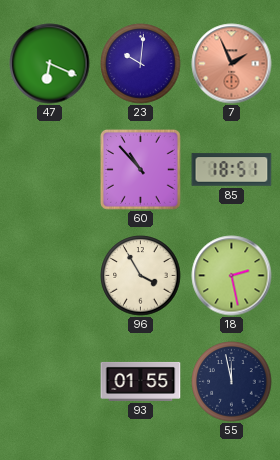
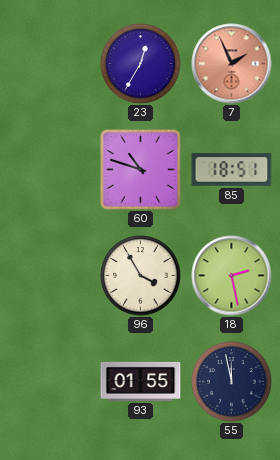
47: 6:19 -> none (50, 64)
23: 10:01 -> 12:35 (141, 64)
60: 10:53 -> 10:48 (140, 169)
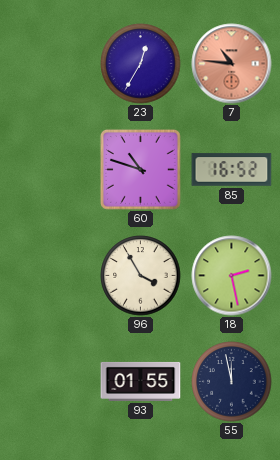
7: 1:56 -> 10:46 (232, 64)
85: 18:51 -> 16:52 (232, 170)
